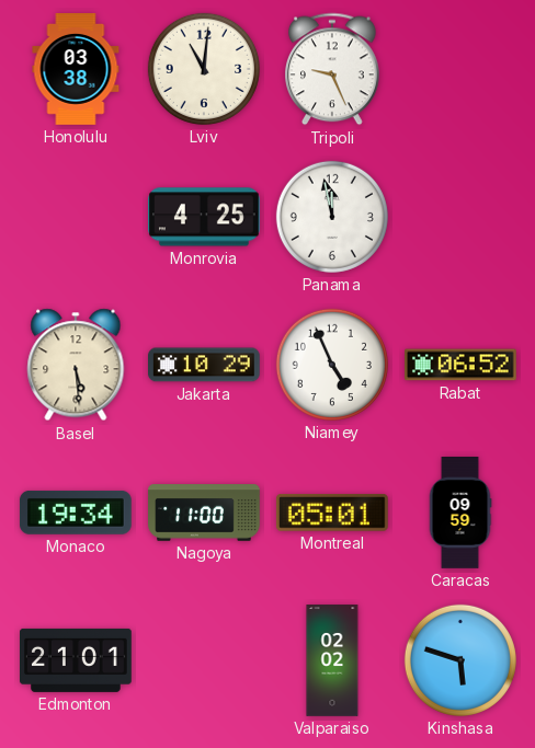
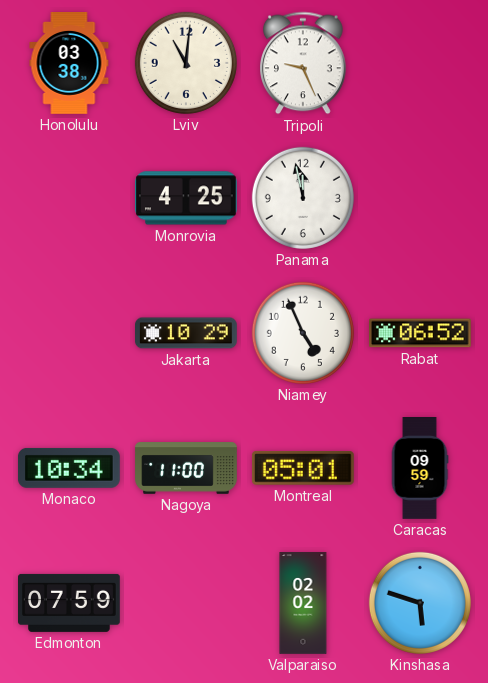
Basel: 5:29 -> none (76, 365)
Monaco: 19:34 -> 10:34 (69, 468)
Edmonton: 21:01 -> 07:59 (70, 603)
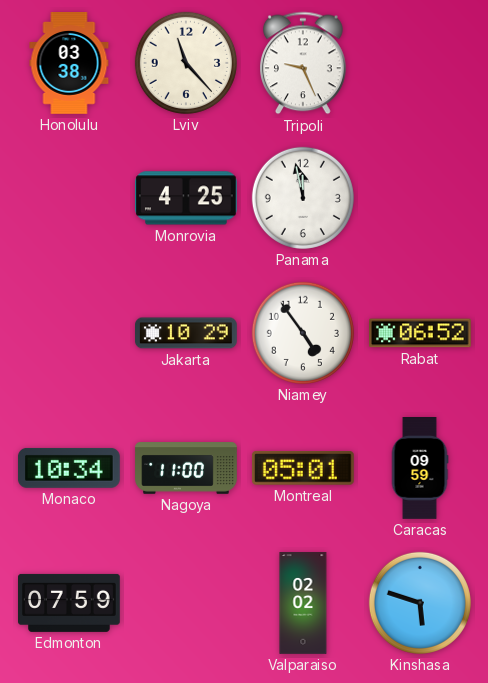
Lviv: 11:01 -> 11:23 (186, 63)
Niamey: 4:56 -> 4:54 (303, 333)
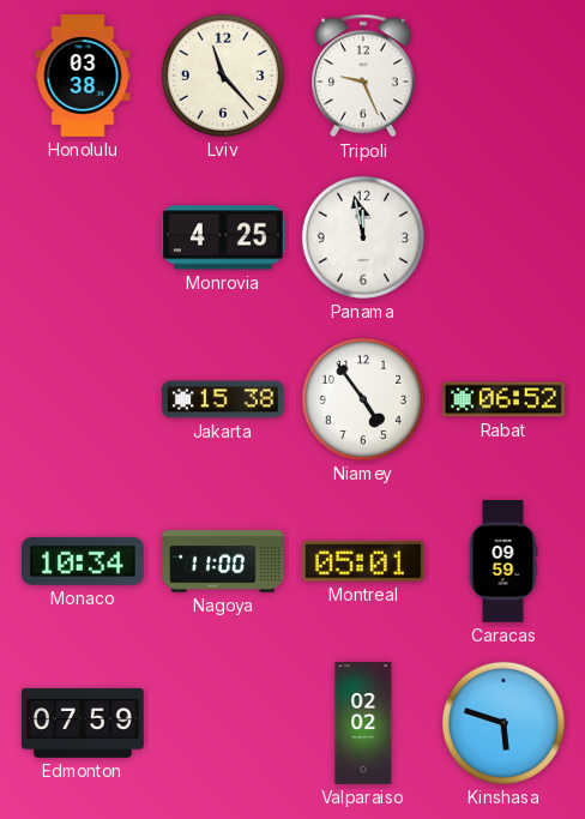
Jakarta: 10:29 -> 15:38 (224, 399)
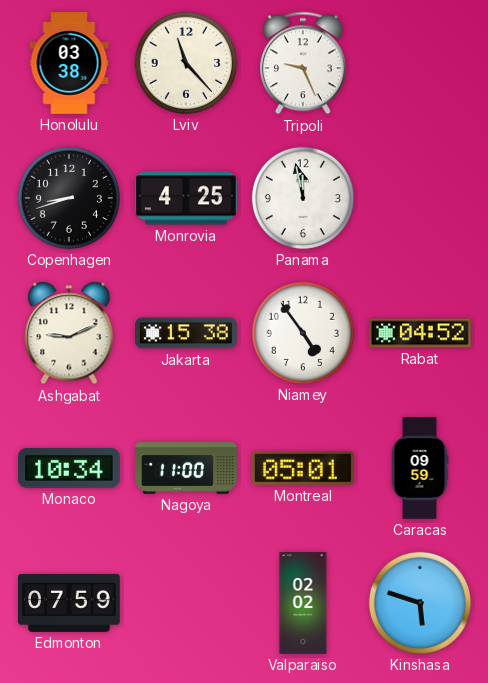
Copenhagen: none -> 8:42 (69, 198)
Ashgabat: none -> 9:11 (69, 333)
Rabat: 06:52 -> 04:52 (421, 333)
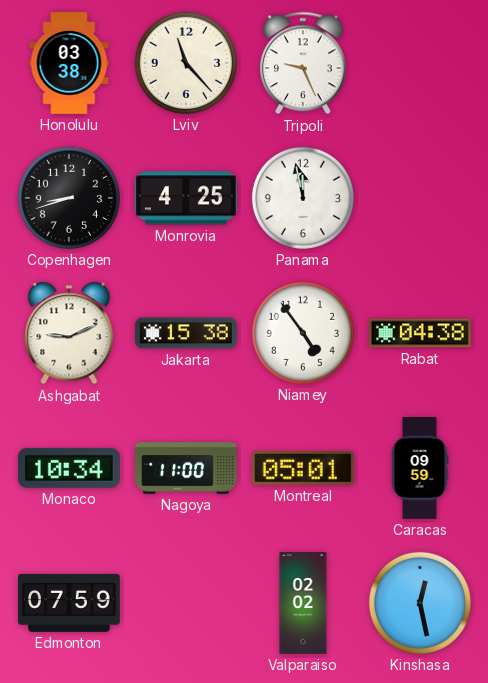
Rabat: 04:52 -> 04:38 (421, 333)
Kinshasa: 5:48 -> 12:28 (420, 603)
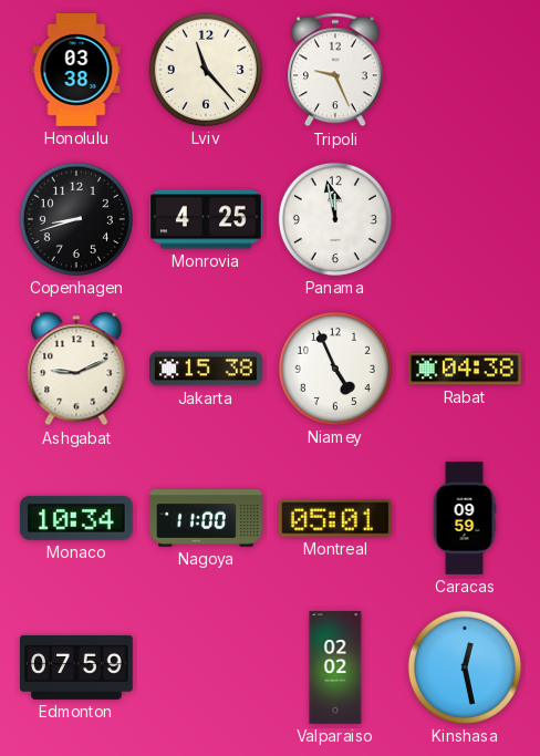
Niamey: 4:54 -> 4:56 (335, 369)
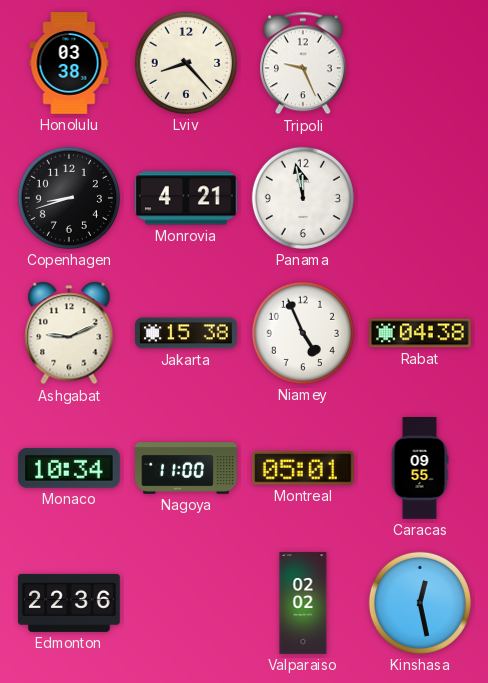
Lviv: 11:23 -> 8:23 (186, 63)
Monrovia: 4:25 -> 4:21 (187, 198)
Caracas: 09:59 -> 09:55 (420, 468)
Edmonton: 07:59 -> 22:36 (70, 603)
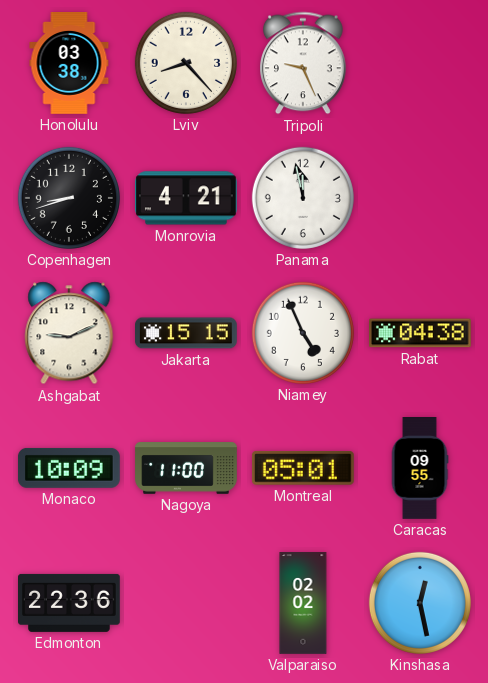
Jakarta: 15:38 -> 15:15 (187, 333)
Monaco: 10:34 -> 10:09 (69, 468)
